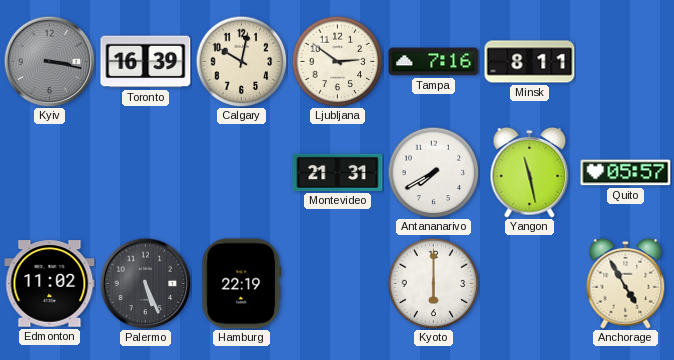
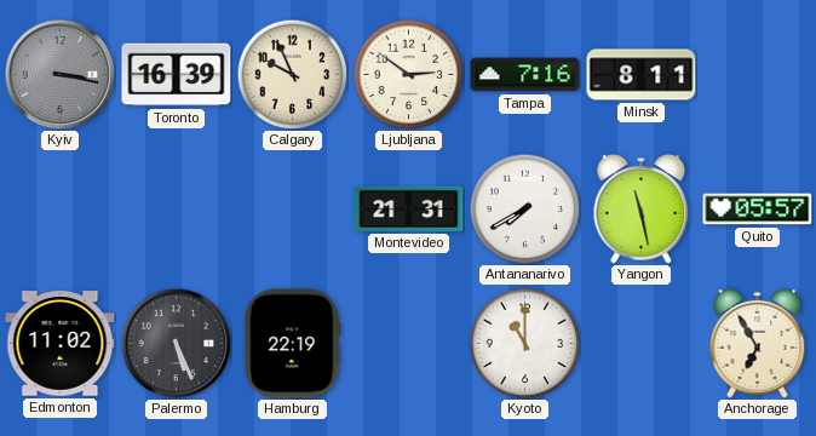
Calgary: 10:02 -> 9:56 (292, 74)
Kyoto: 6:00 -> 11:00 (524, 343)
Anchorage: 4:55 -> 6:55 (758, 343)
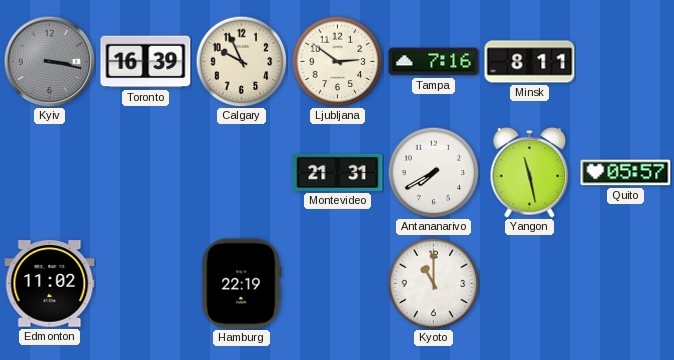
Palermo: 5:26 -> none (176, 343)
Anchorage: 6:55 -> none (758, 343)
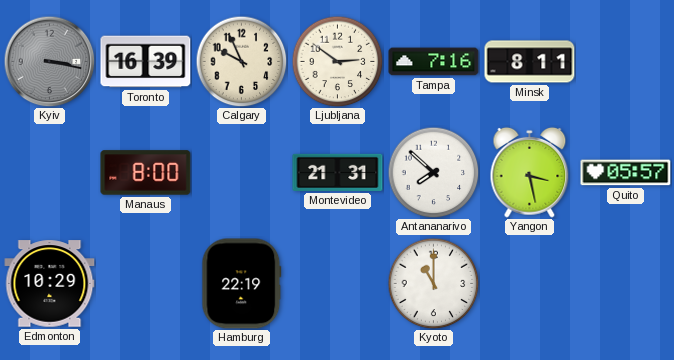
Manaus: none -> 8:00 (146, 173)
Antananarivo: 7:40 -> 7:52 (433, 172)
Yangon: 11:28 -> 3:28 (530, 172)
Edmonton: 11:02 -> 10:29 (50, 284)
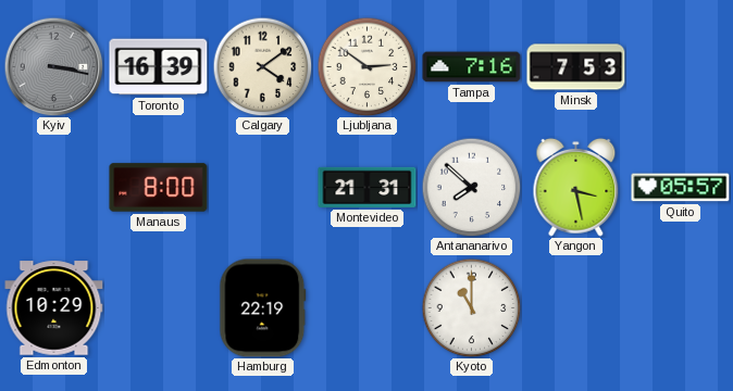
Calgary: 9:56 -> 4:09 (262, 66)
Minsk: 8:11 -> 7:53 (576, 67)
